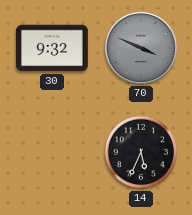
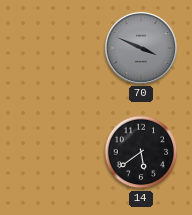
30: 9:32 -> none (53, 48)
14: 5:34 -> 5:39 (141, 152)
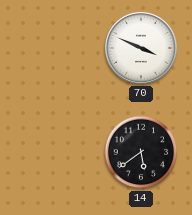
70 dial: grey -> white (141, 48)
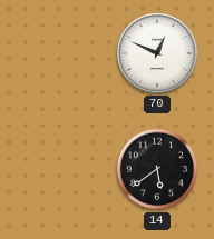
70: 3:49 -> 12:49 (157, 53)
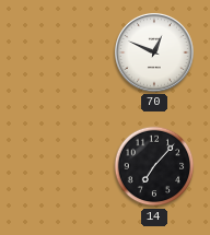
14: 5:39 -> 7:07 (154, 166)
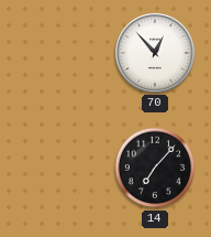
70: 12:49 -> 12:53 (155, 53)
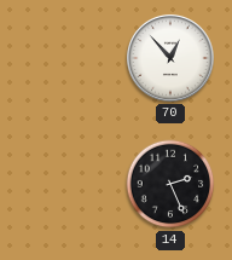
14: 7:07 -> 2:26 (170, 184)
